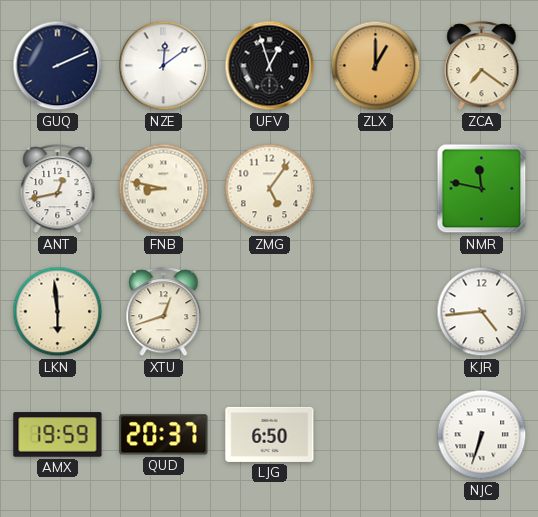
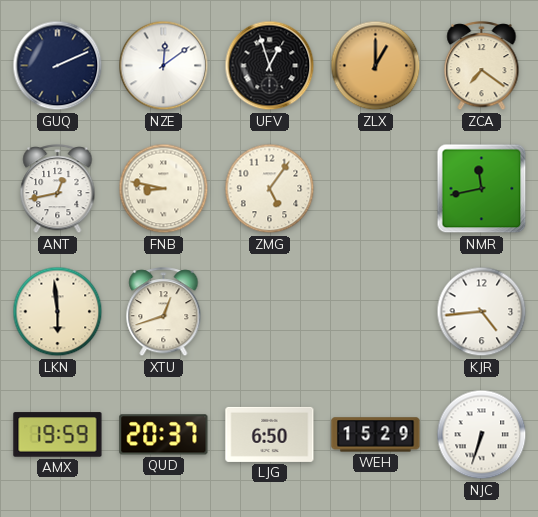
NMR: 11:47 -> 11:43 (482, 189)
WEH: none -> 15:29 (376, 435)
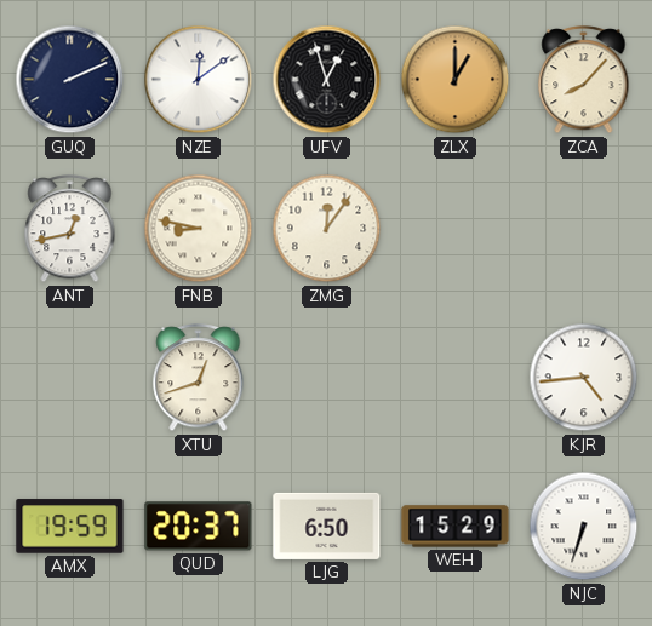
ZCA: 7:21 -> 8:07 (584, 80)
ZMG: 5:06 -> 12:06 (327, 229)
NMR: 11:43 -> none (482, 189)
LKN: 5:59 -> none (58, 312)
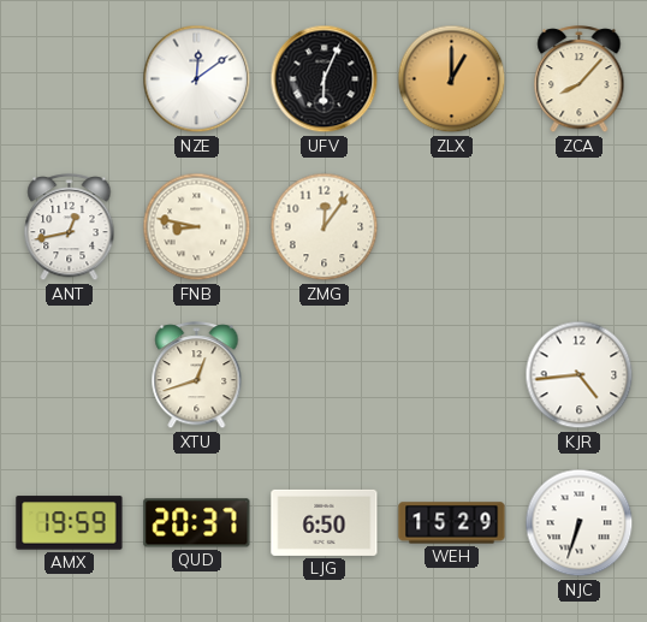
GUQ: 2:11 -> none (70, 80)
UFV: 12:57 -> 6:04 (325, 79)
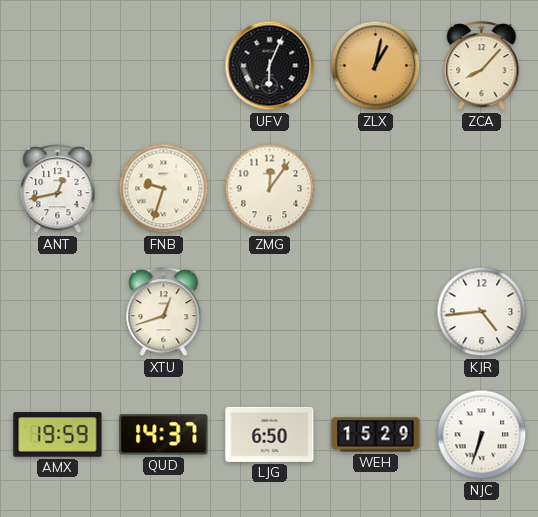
NZE: 12:09 -> none (197, 79)
ZLX: 1:00 -> 1:02 (376, 66)
FNB: 8:47 -> 9:33 (164, 189)
QUD: 20:37 -> 14:37 (164, 435)
